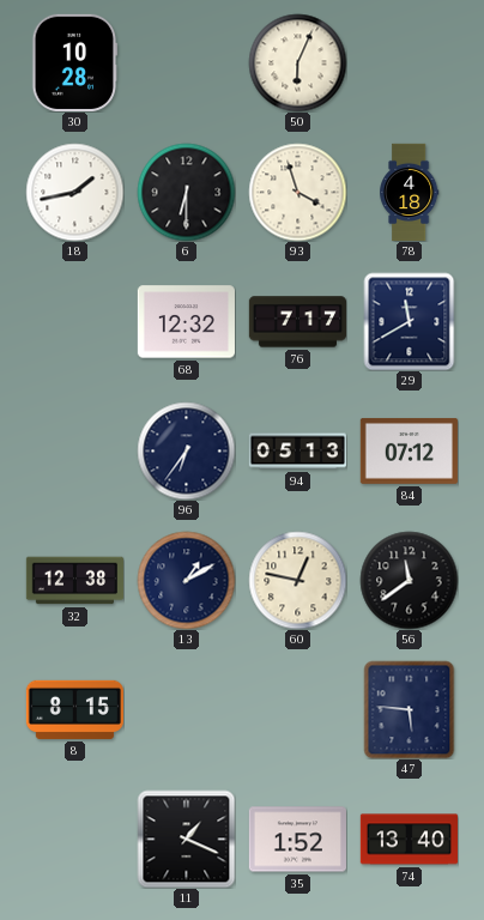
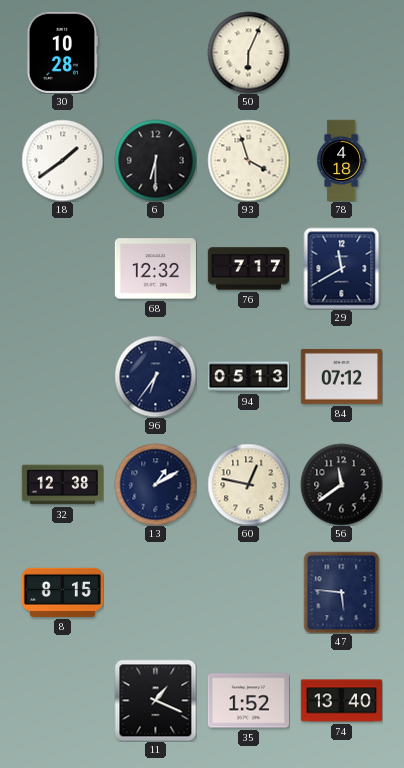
18: 1:43 -> 1:39 (62, 160)
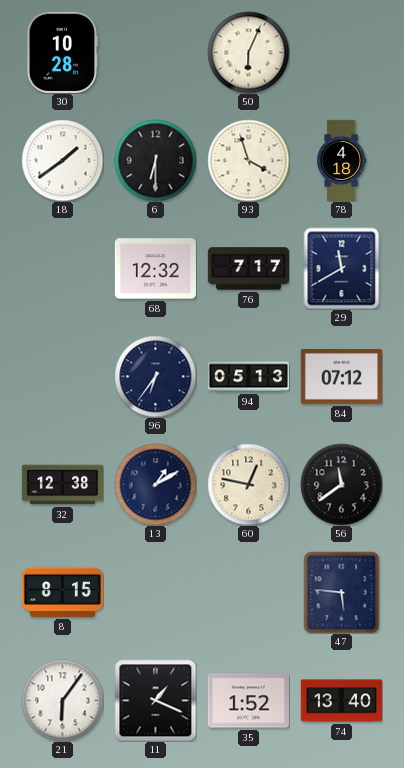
21: none -> 6:06 (62, 700)
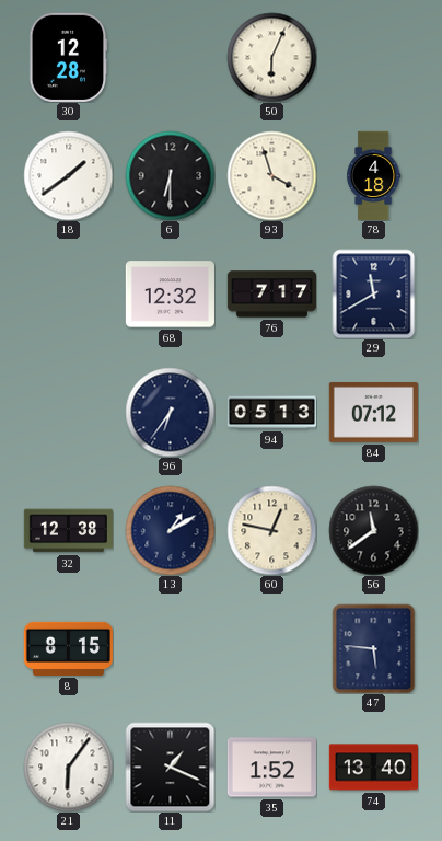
30: 10:28 -> 12:28 (69, 57)
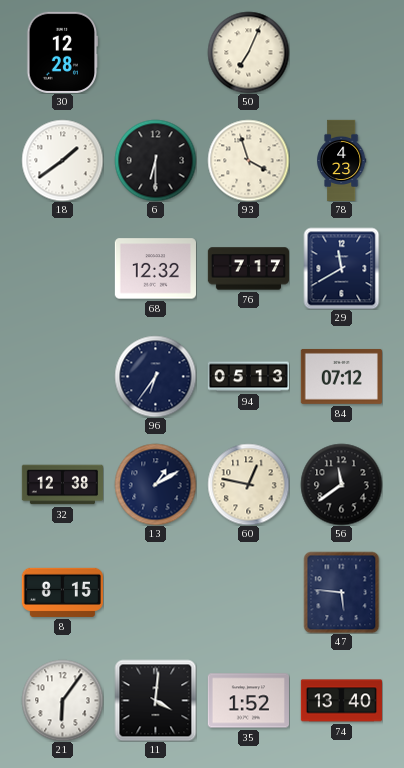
50: 6:04 -> 7:04 (248, 52)
78: 4:18 -> 4:23 (342, 160)
11: 1:19 -> 4:01 (155, 700)
